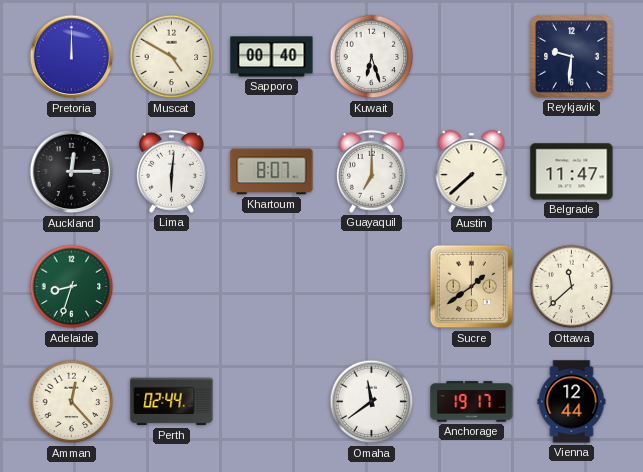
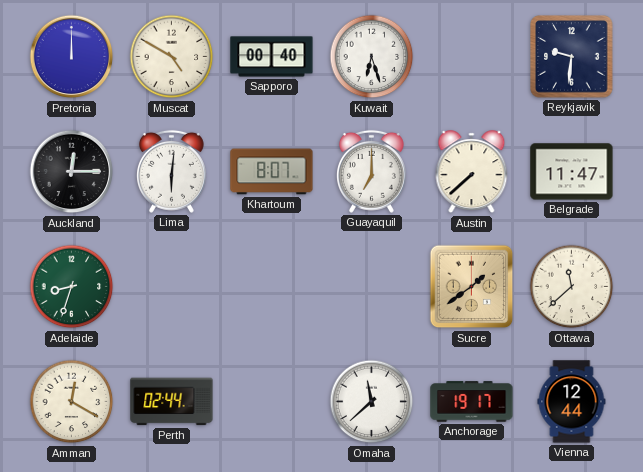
Amman: 12:23 -> 12:20 (72, 402)
Omaha: 11:39 -> 11:38 (372, 402)
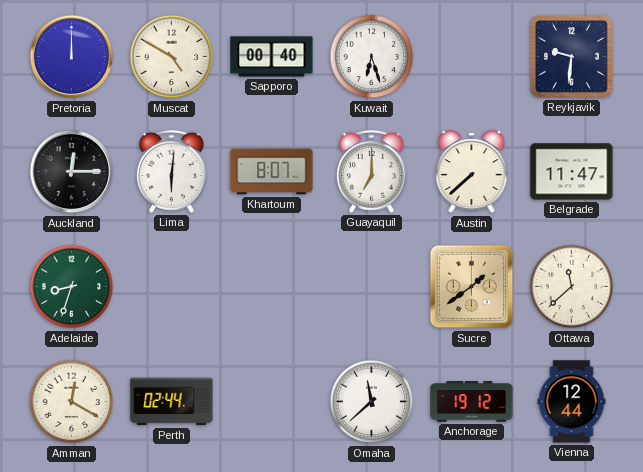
Anchorage: 19:17 -> 19:12 (472, 402)
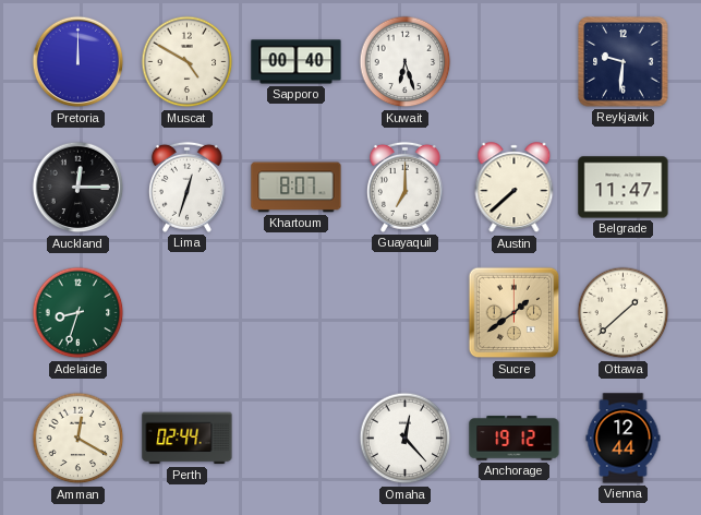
Lima: 6:01 -> 12:33 (186, 187)
Ottawa: 11:38 -> 1:38 (624, 313)
Omaha: 11:38 -> 12:23 (406, 439)
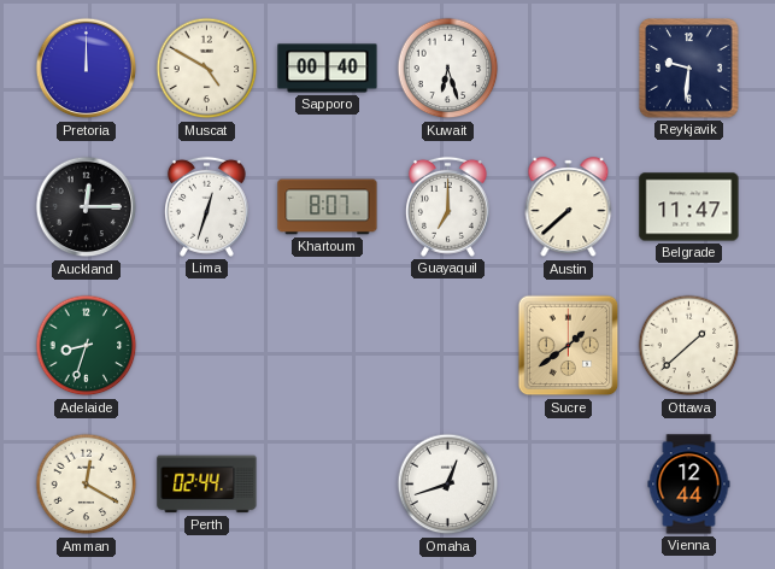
Omaha: 12:23 -> 12:42 (448, 485)
Anchorage: 19:12 -> none (515, 439)
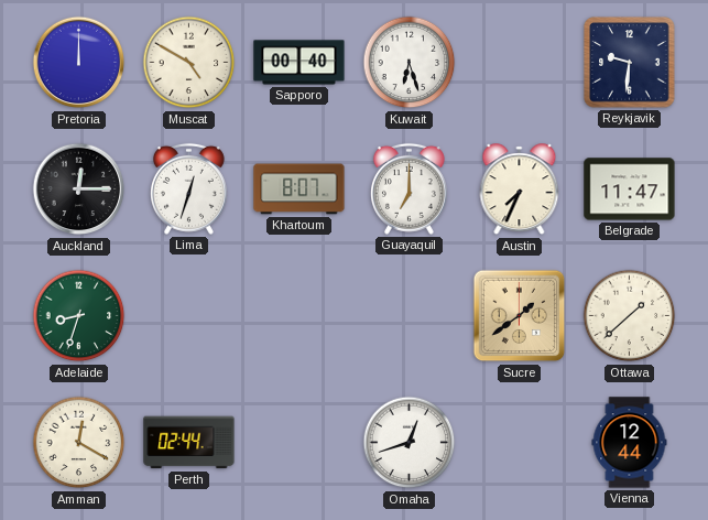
Austin: 7:38 -> 7:34 (520, 189)
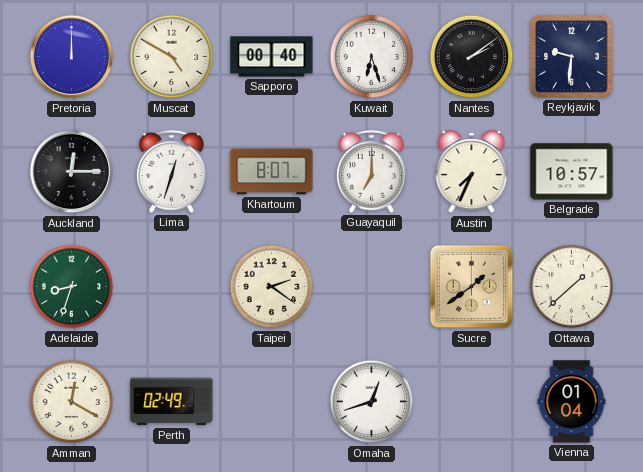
Nantes: none -> 2:09 (472, 57)
Belgrade: 11:47 -> 10:57 (572, 172)
Taipei: none -> 2:21 (272, 287)
Perth: 02:44 -> 02:49 (172, 402)
Vienna: 12:44 -> 01:04 (572, 402)
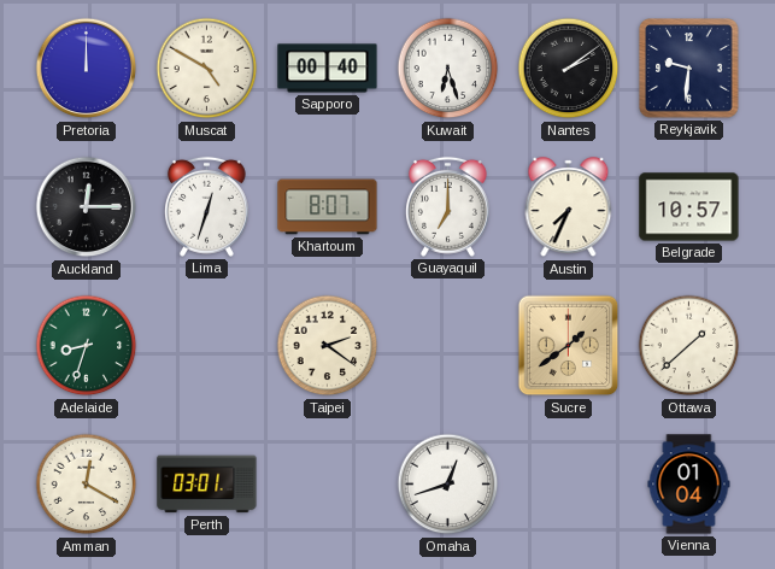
Perth: 02:49 -> 03:01 (207, 485)
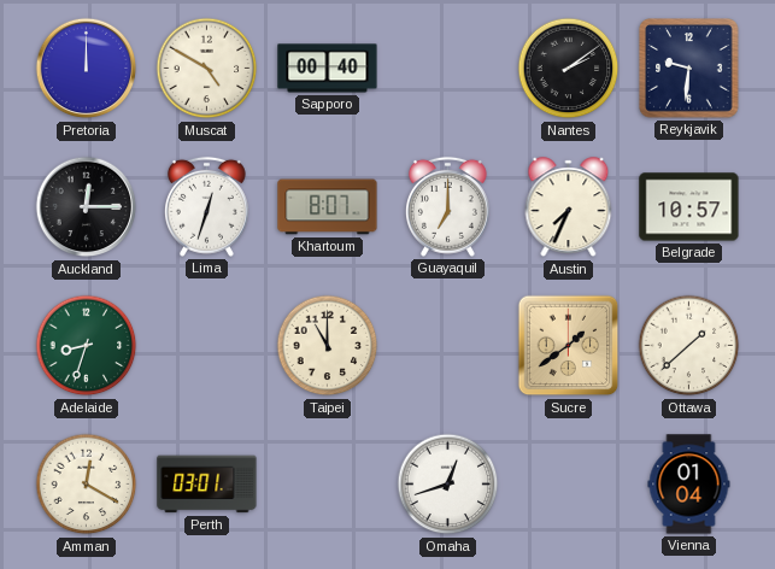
Kuwait: 6:27 -> none (448, 69)
Taipei: 2:21 -> 11:00 (328, 346)
